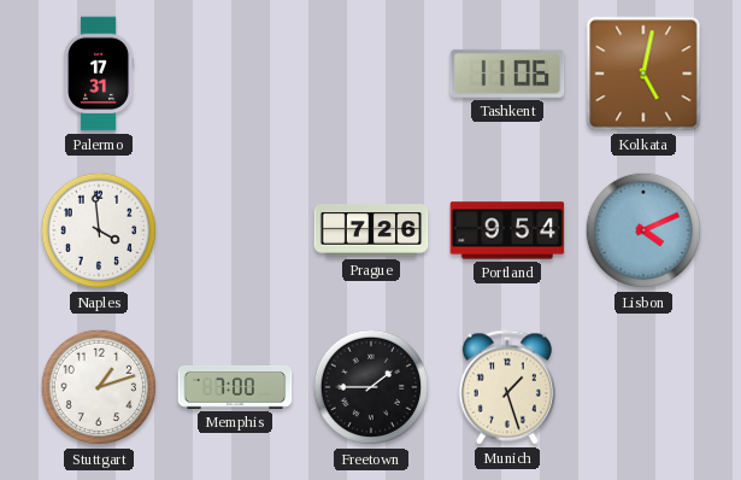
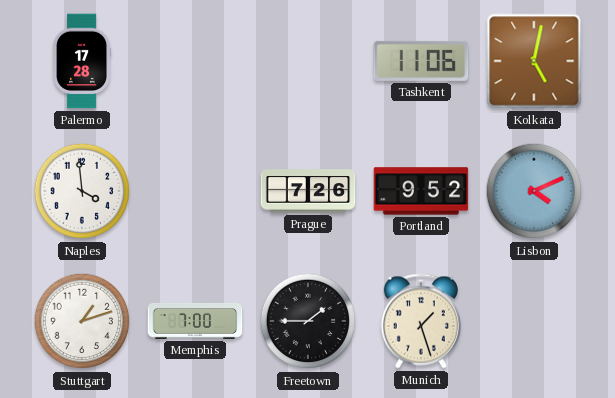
Palermo: 17:31 -> 17:28 (82, 61)
Portland: 9:54 -> 9:52 (421, 191)
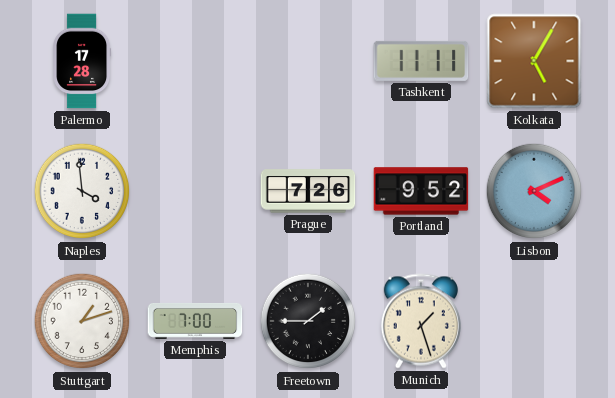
Tashkent: 11:06 -> 11:11 (421, 61)
Kolkata: 5:02 -> 5:05 (534, 61)
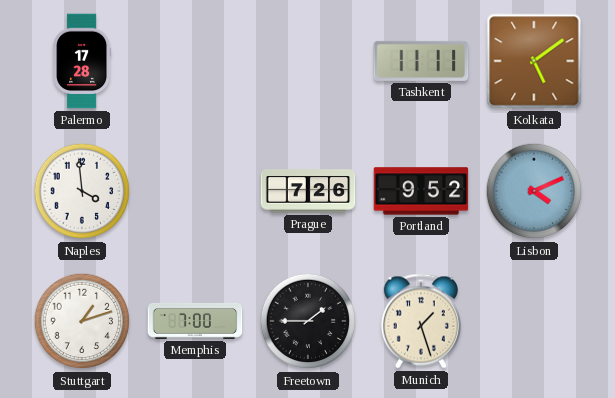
Kolkata: 5:05 -> 5:09 (534, 61)
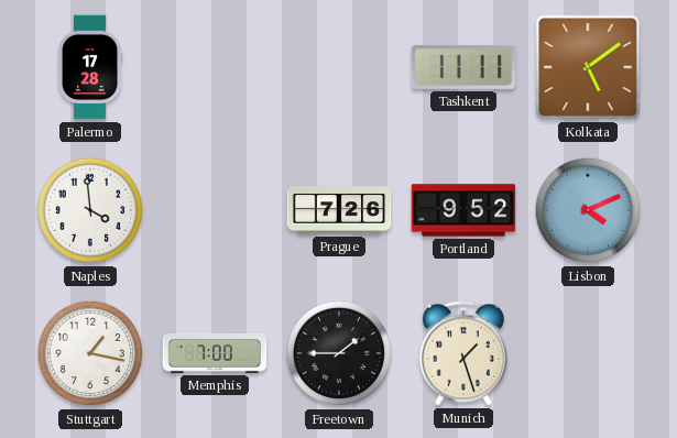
Stuttgart: 1:12 -> 1:17 (90, 353)
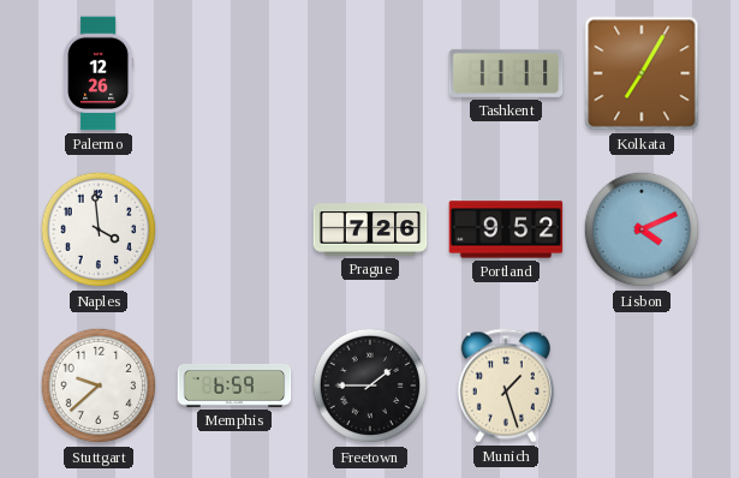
Palermo: 17:28 -> 12:26 (99, 73)
Kolkata: 5:09 -> 7:05 (642, 73)
Stuttgart: 1:17 -> 9:38 (99, 386)
Memphis: 7:00 -> 6:59 (234, 387)
